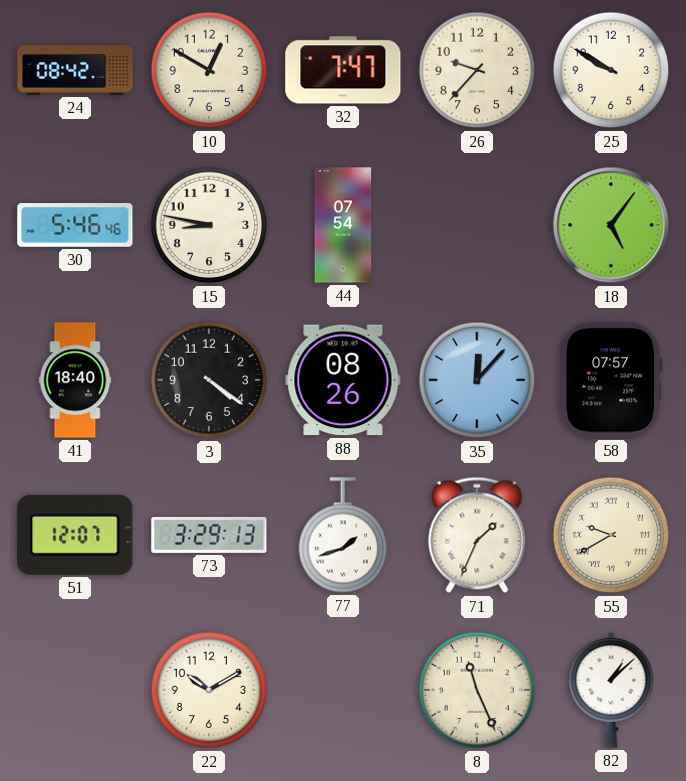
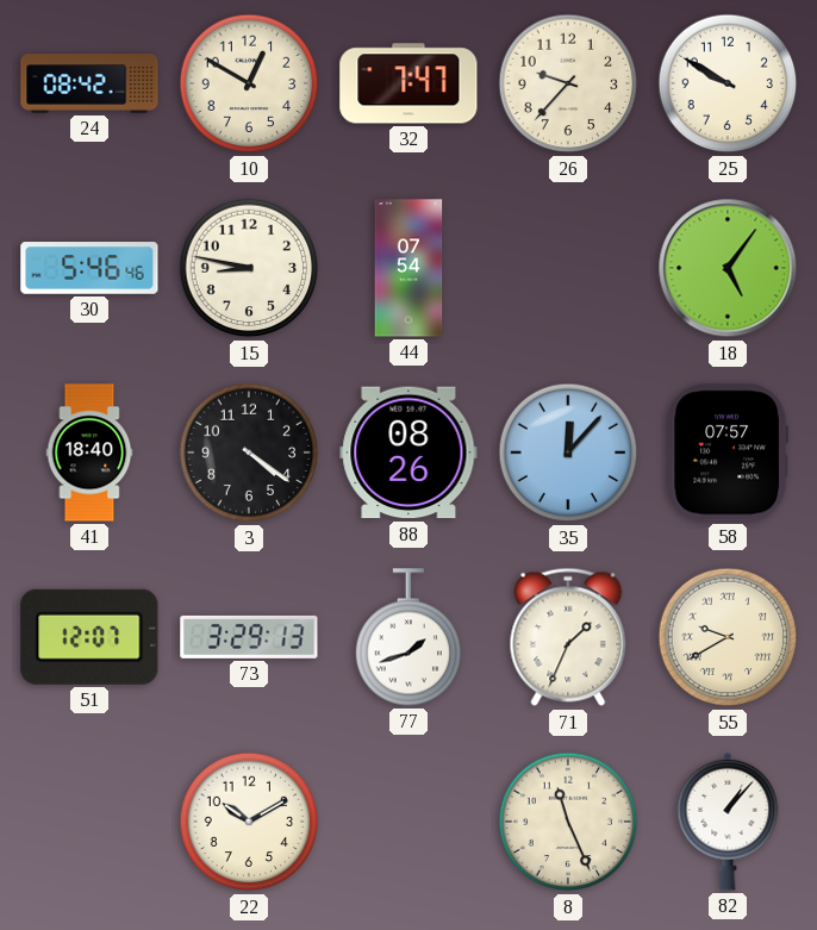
82: 1:08 -> 1:07 (728, 822)
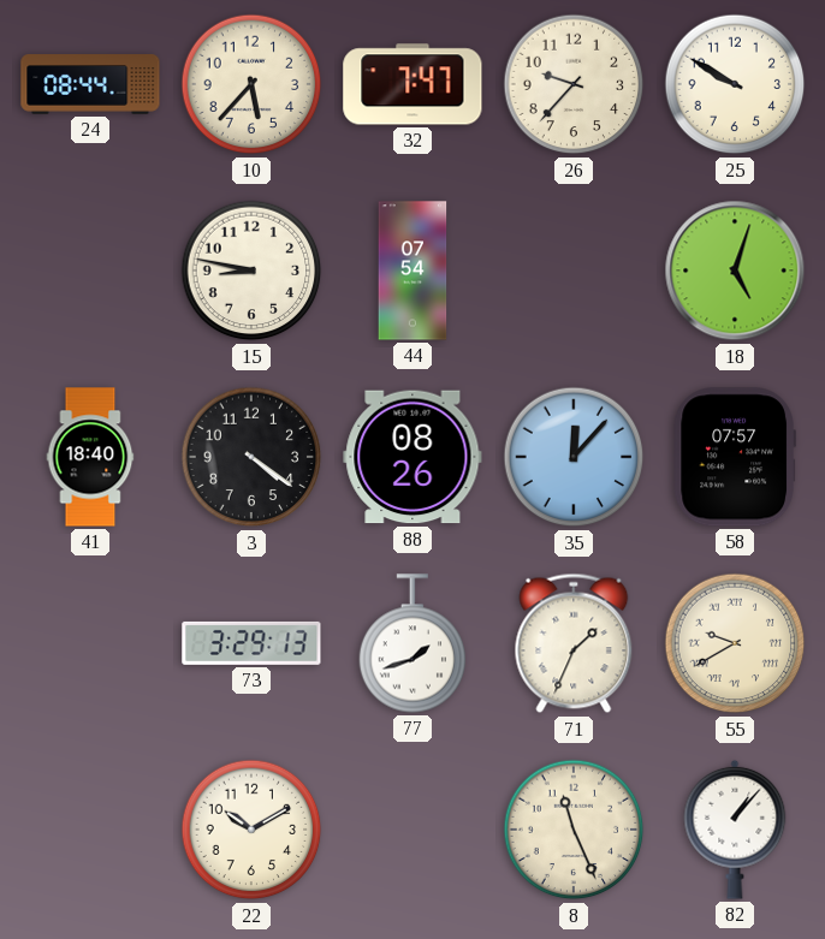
24: 08:42 -> 08:44 (90, 84)
10: 12:50 -> 5:37 (251, 84)
30: 5:46 -> none (89, 268)
18: 5:06 -> 5:03 (735, 271)
51: 12:07 -> none (89, 637)
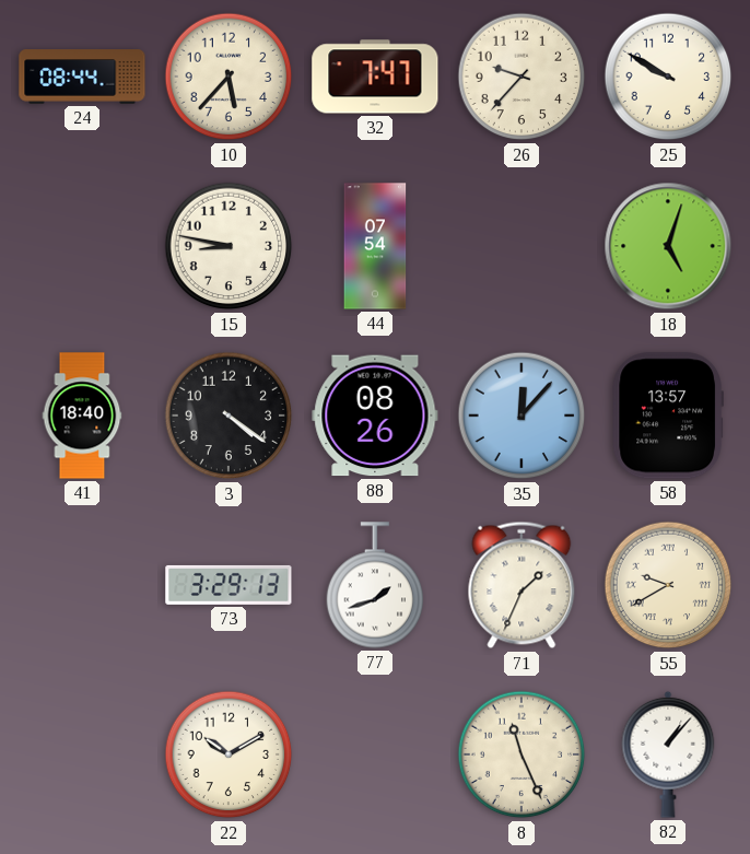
58: 07:57 -> 13:57 (667, 416)
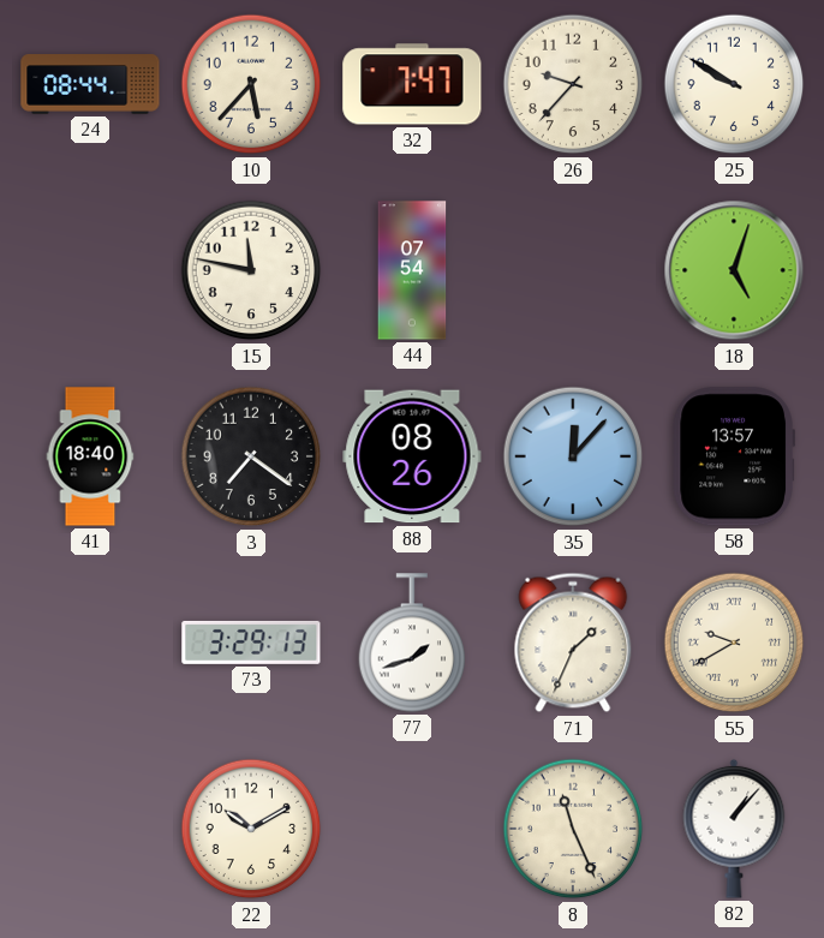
15: 8:47 -> 11:47 (251, 270)
3: 4:21 -> 7:21 (251, 456)
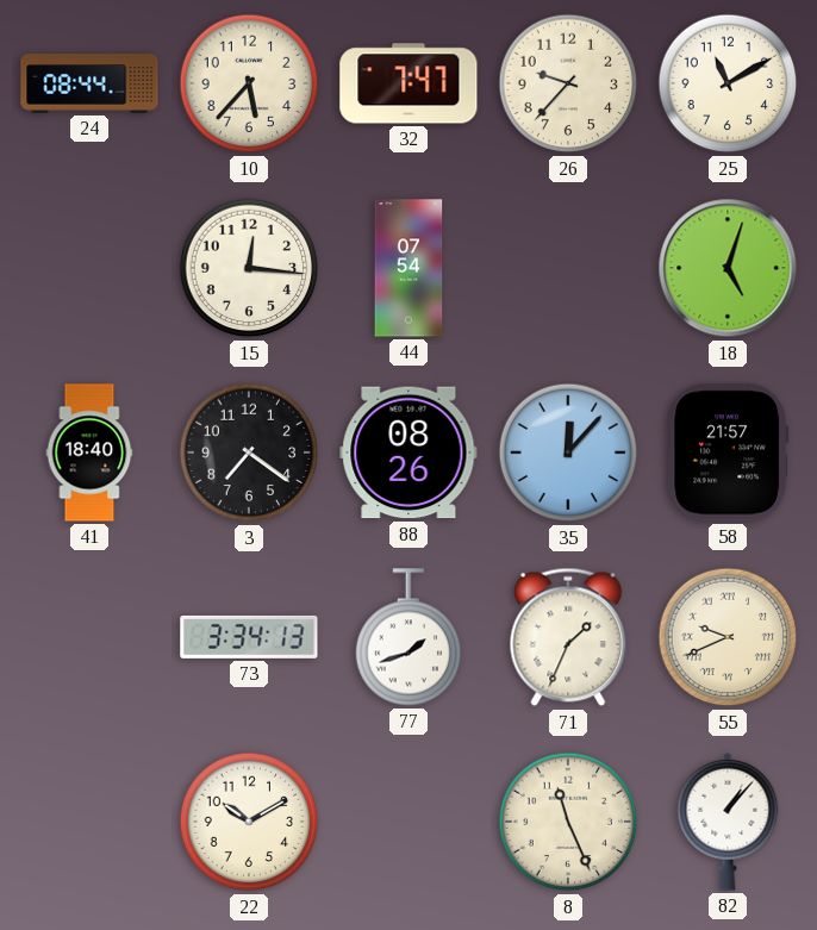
25: 9:50 -> 11:10 (728, 83)
15: 11:47 -> 12:16 (249, 268)
58: 13:57 -> 21:57 (726, 452)
73: 3:29 -> 3:34 (249, 637)
55: 9:40 -> 9:41 (728, 637)
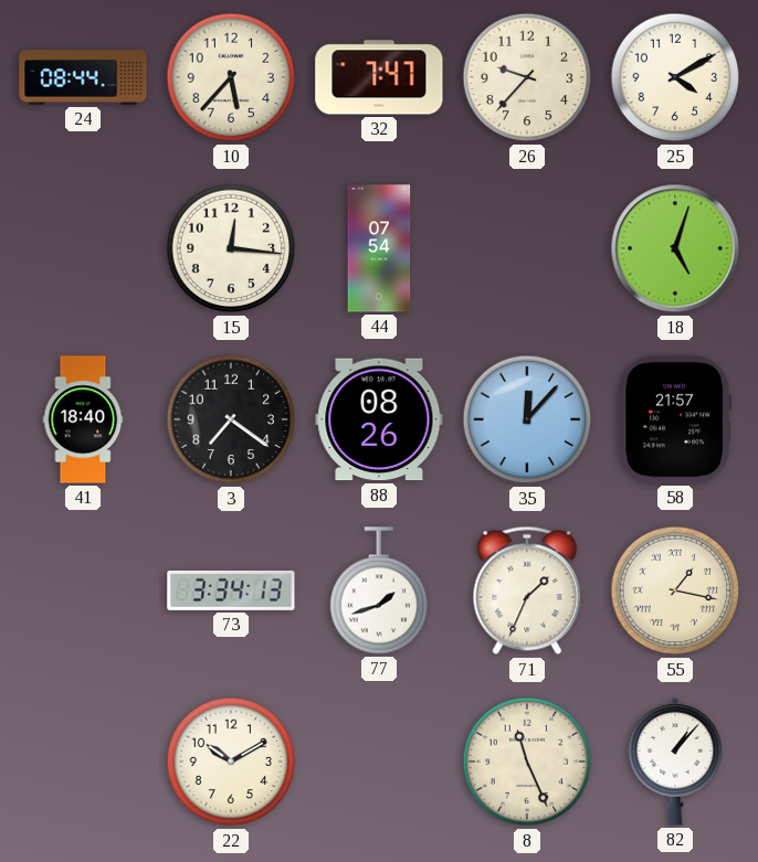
25: 11:10 -> 4:10 (675, 77)
55: 9:41 -> 1:17 (675, 590)
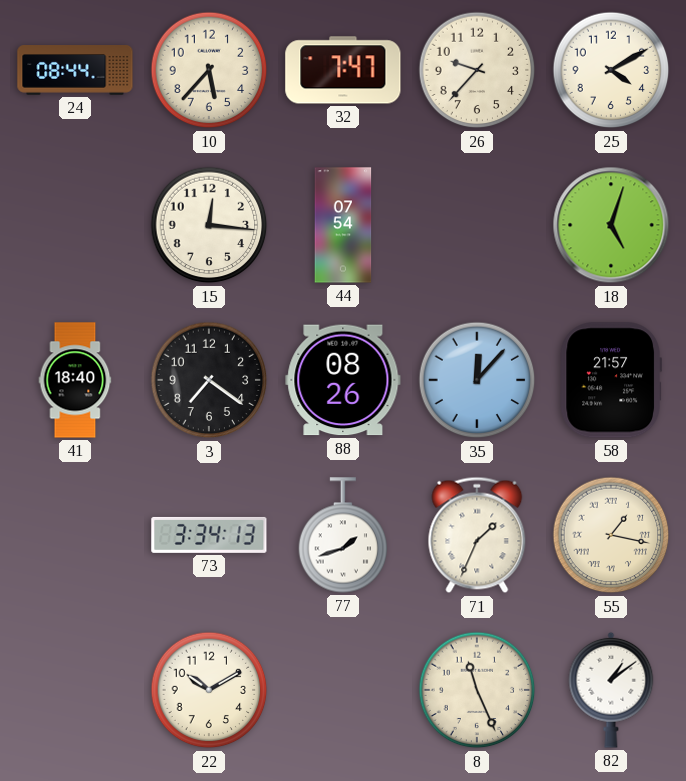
82: 1:07 -> 1:09 (611, 690)
